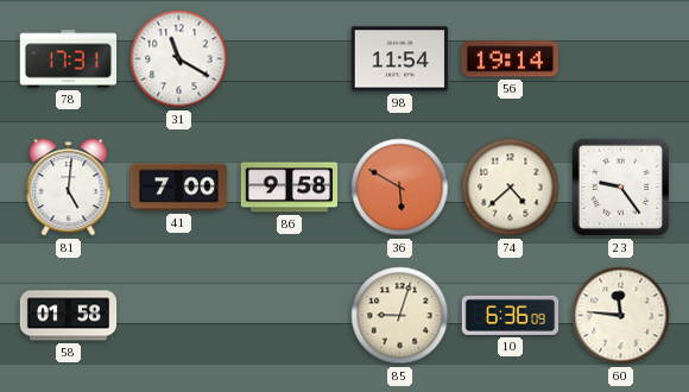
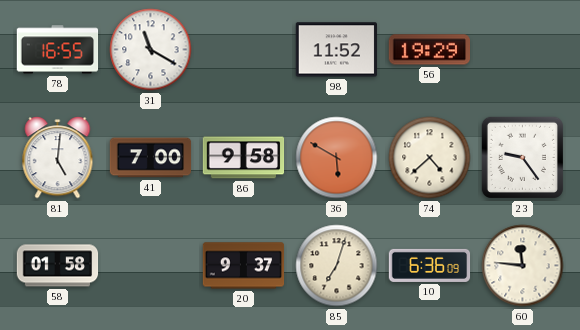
78: 17:31 -> 16:55 (58, 50)
98: 11:54 -> 11:52 (336, 50)
56: 19:14 -> 19:29 (429, 50)
20: none -> 9:37 (244, 266)
85: 9:03 -> 7:03 (337, 266)
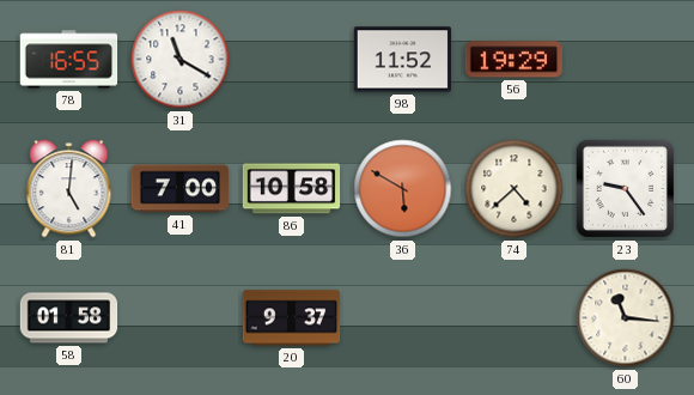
86: 9:58 -> 10:58 (292, 189)
85: 7:03 -> none (337, 266)
10: 6:36 -> none (430, 265)
60: 11:46 -> 11:16 (626, 318)
